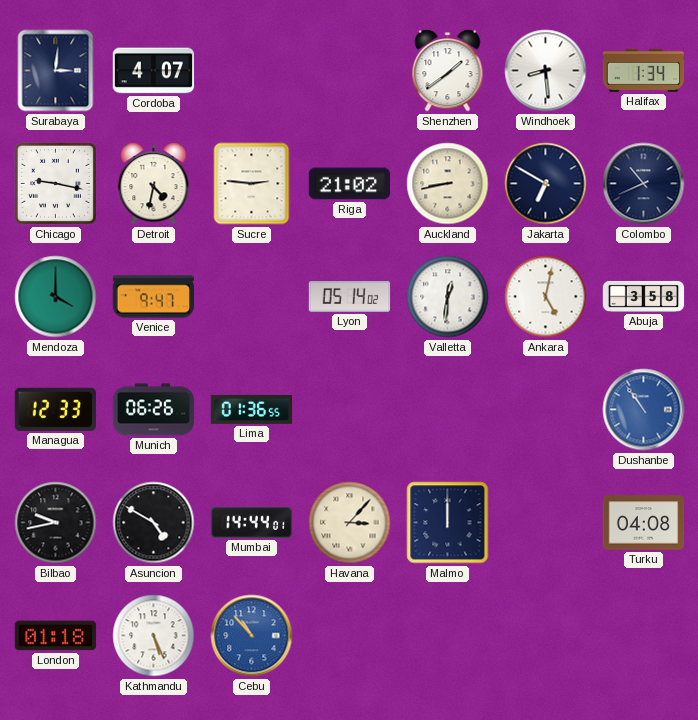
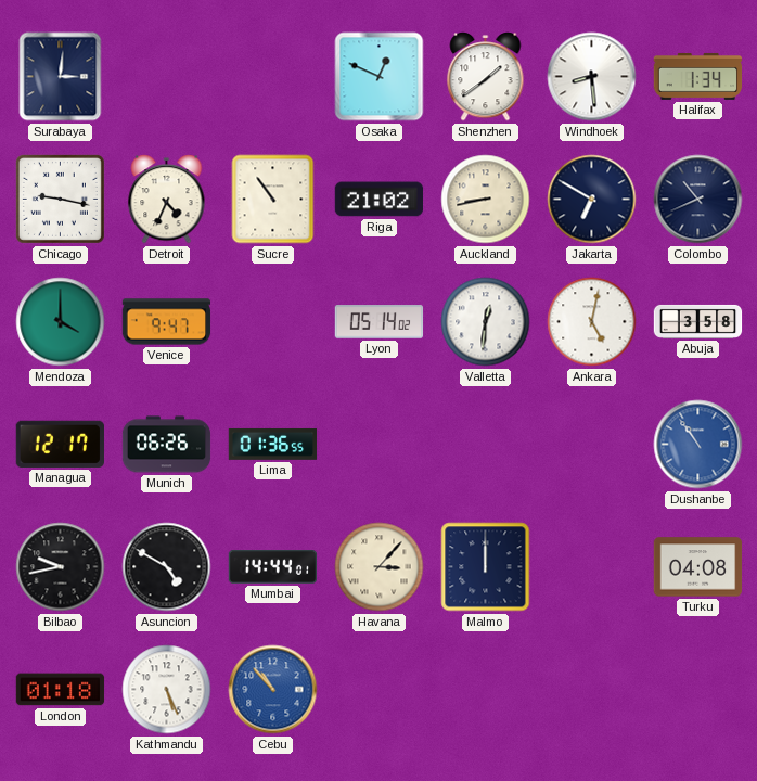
Cordoba: 4:07 -> none (154, 71)
Osaka: none -> 12:49 (380, 77)
Detroit: 4:32 -> 4:34 (167, 200)
Sucre: 2:46 -> 10:54 (273, 200)
Managua: 12:33 -> 12:17 (60, 444)
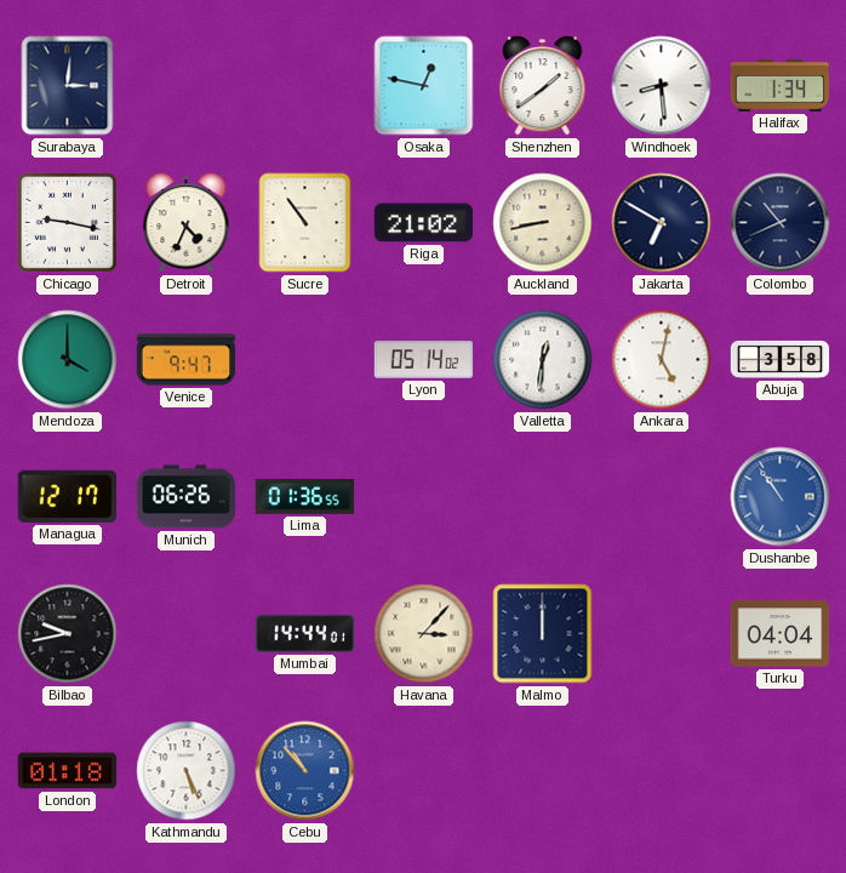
Osaka: 12:49 -> 12:47 (424, 86)
Asuncion: 4:50 -> none (167, 567)
Turku: 04:08 -> 04:04 (781, 634)
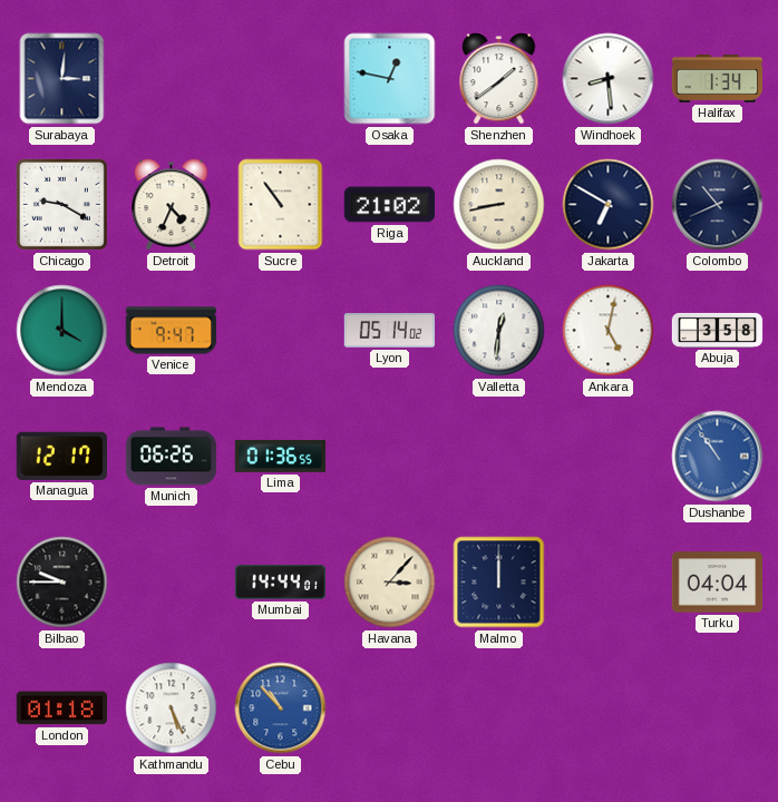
Chicago: 9:17 -> 9:20 (61, 204)
Bilbao: 9:43 -> 9:45 (62, 583)
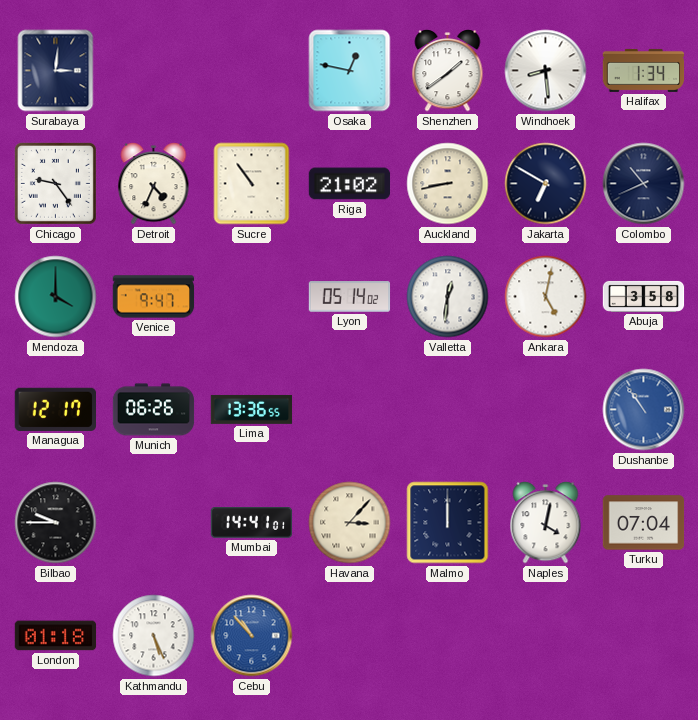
Chicago: 9:20 -> 9:24 (55, 183)
Lima: 01:36 -> 13:36 (252, 410)
Mumbai: 14:44 -> 14:41 (252, 523)
Naples: none -> 4:02 (546, 523)
Turku: 04:04 -> 07:04 (644, 523)
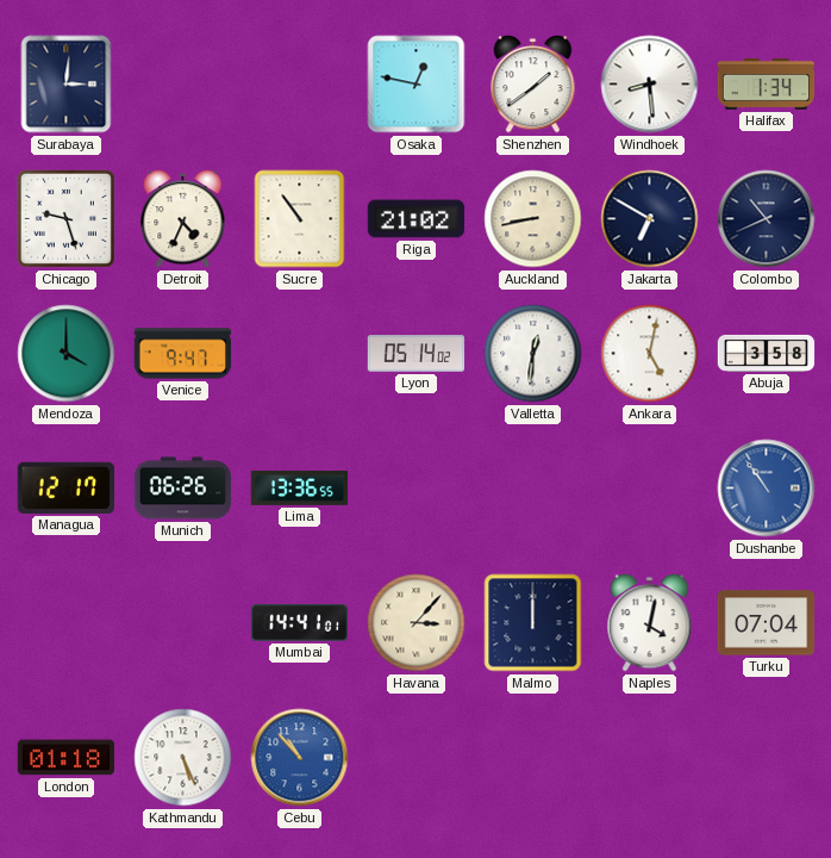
Chicago: 9:24 -> 9:27 (65, 218)
Bilbao: 9:45 -> none (56, 523)
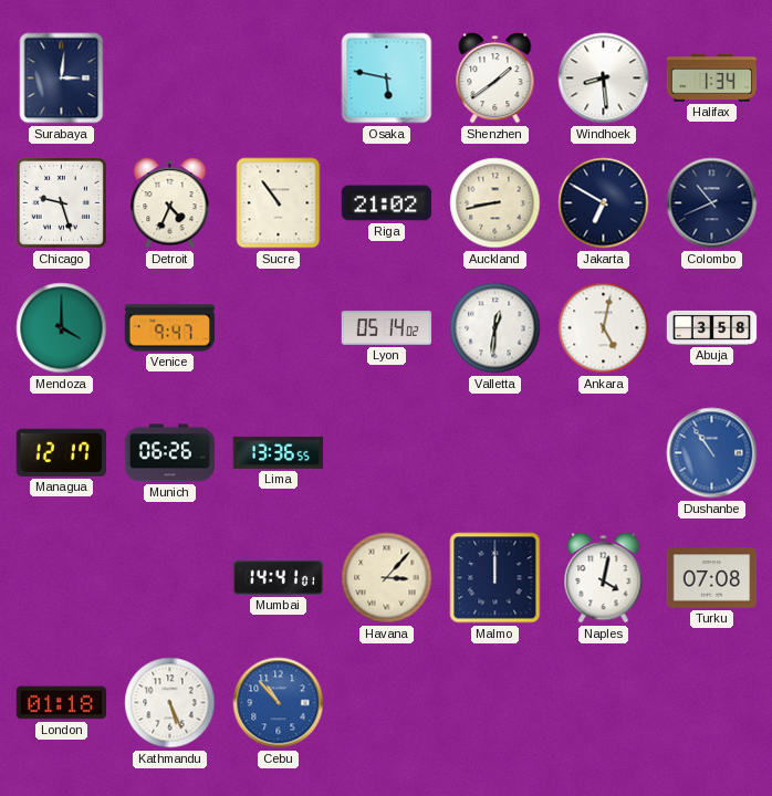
Osaka: 12:47 -> 5:47 (387, 78)
Turku: 07:04 -> 07:08 (712, 578)
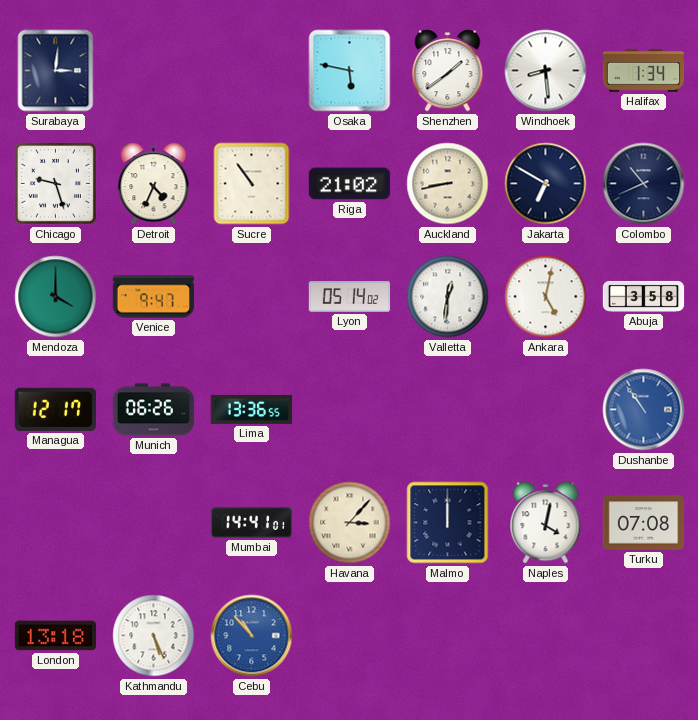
London: 01:18 -> 13:18 (56, 636)
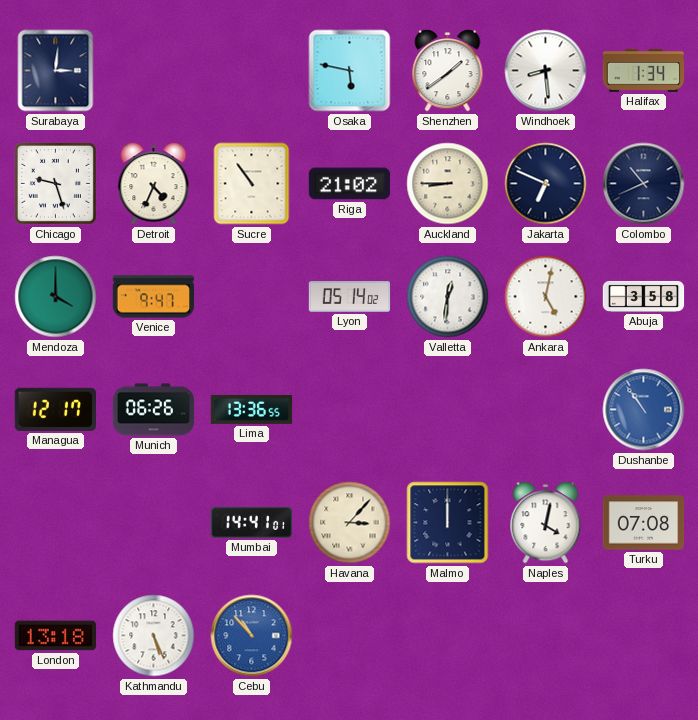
Auckland: 8:43 -> 8:45 (448, 184)
Jakarta: 6:50 -> 6:49 (546, 184)
